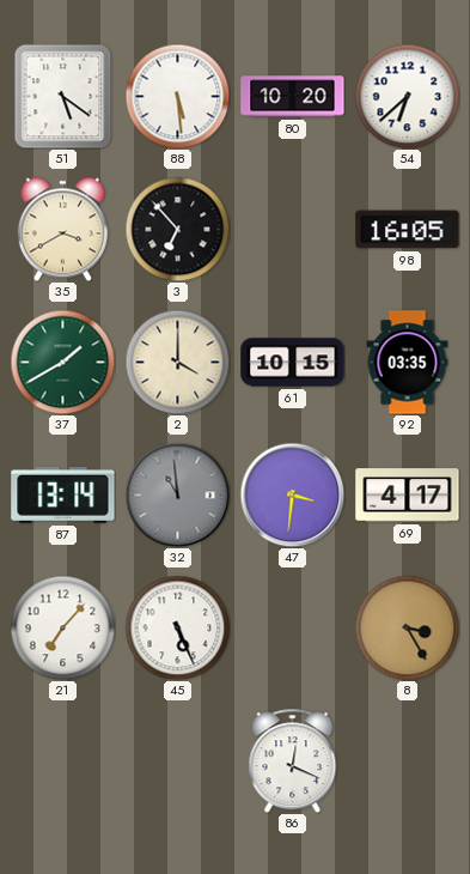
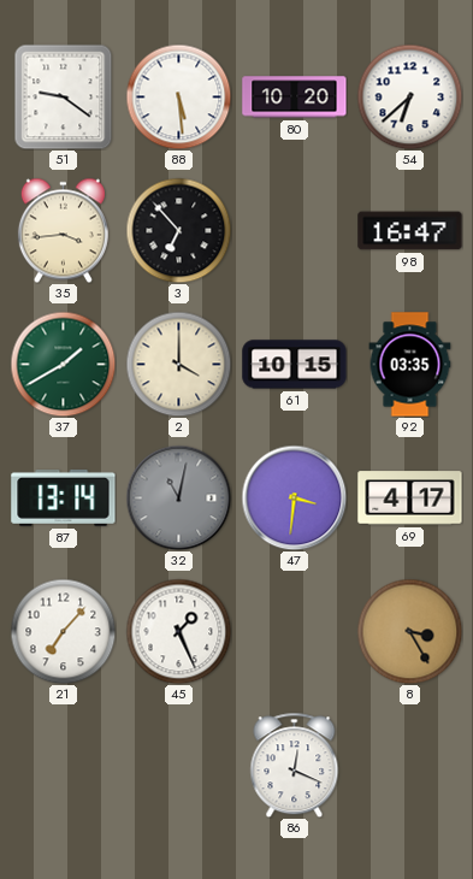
51: 5:21 -> 9:21 (64, 96)
35: 3:40 -> 3:44 (63, 230)
98: 16:05 -> 16:47 (410, 231)
32: 10:59 -> 11:02 (178, 497)
45: 5:26 -> 1:26 (178, 631)
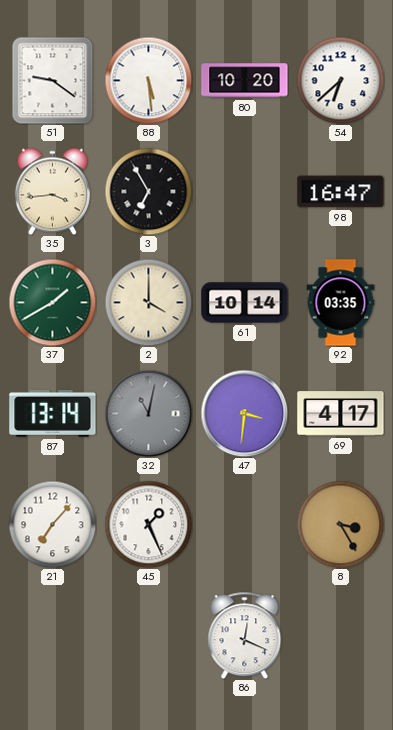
3: 6:53 -> 6:55 (148, 191)
61: 10:15 -> 10:14 (245, 303)
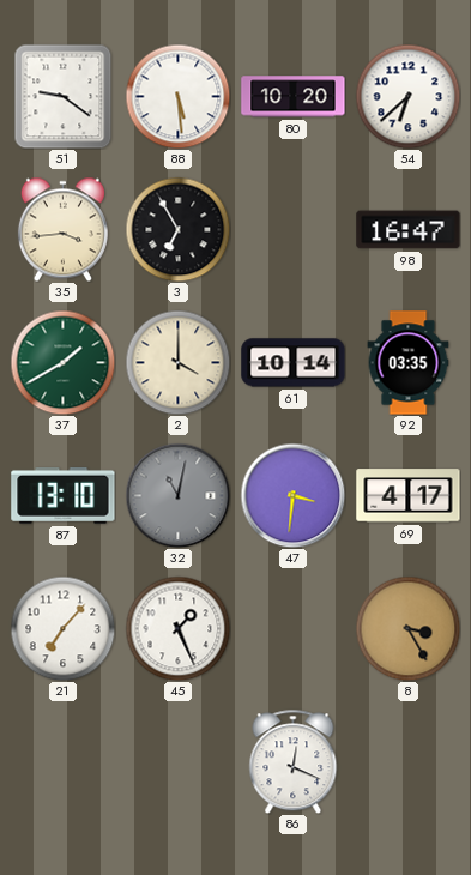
87: 13:14 -> 13:10 (64, 495)
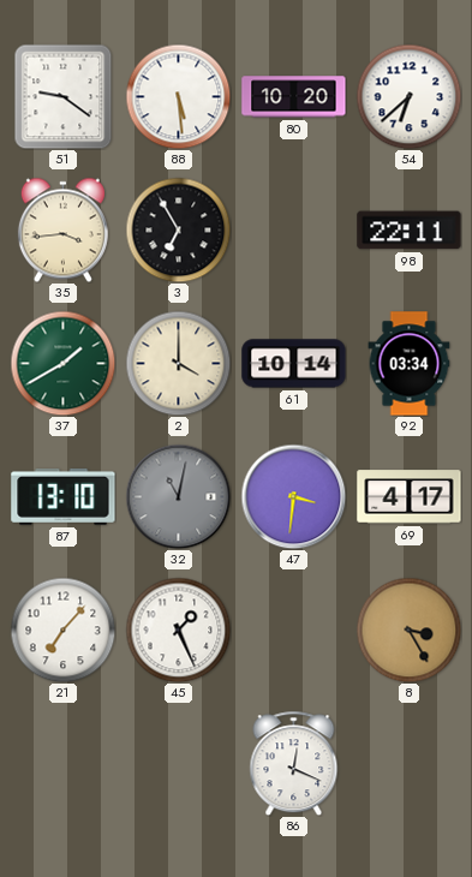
98: 16:47 -> 22:11 (410, 231)
92: 03:35 -> 03:34 (410, 364)
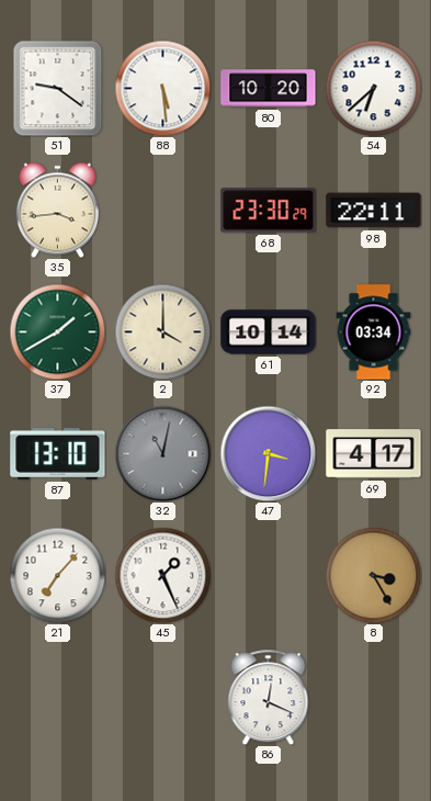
3: 6:55 -> none (178, 229)
68: none -> 23:30 (269, 211)
